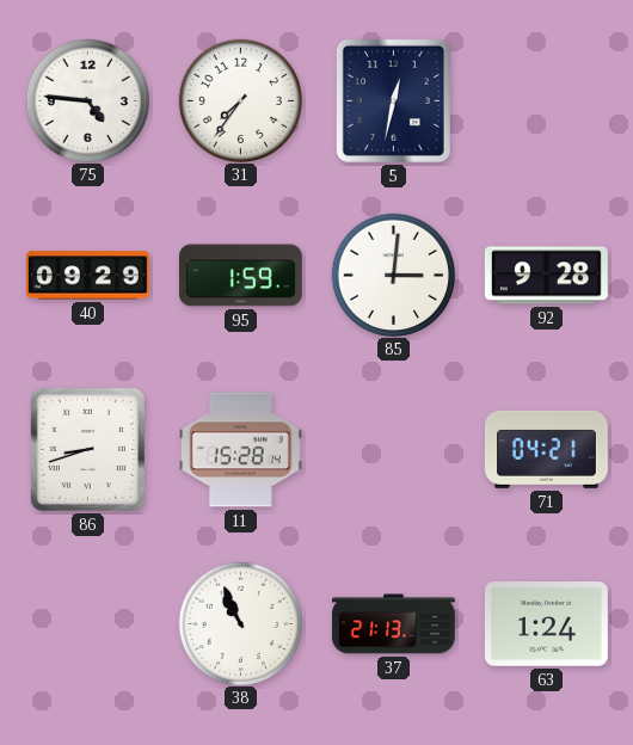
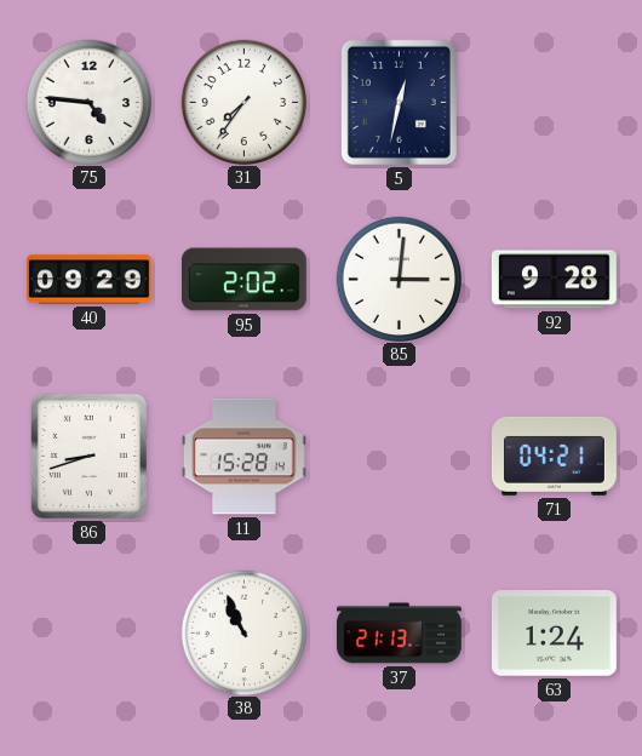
95: 1:59 -> 2:02 (243, 280)
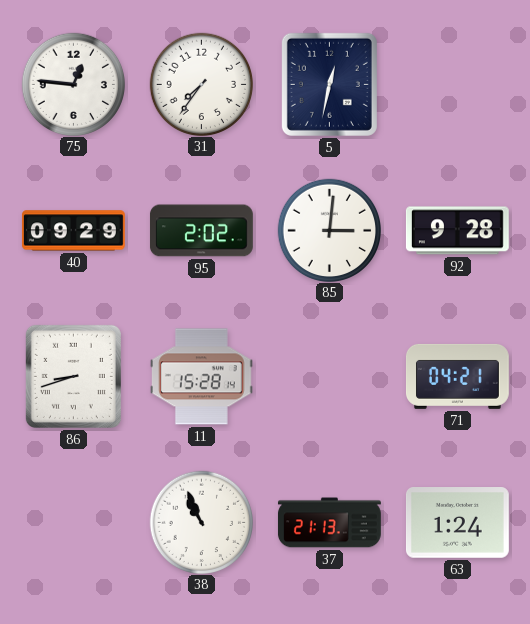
75: 4:46 -> 12:46 (73, 84)
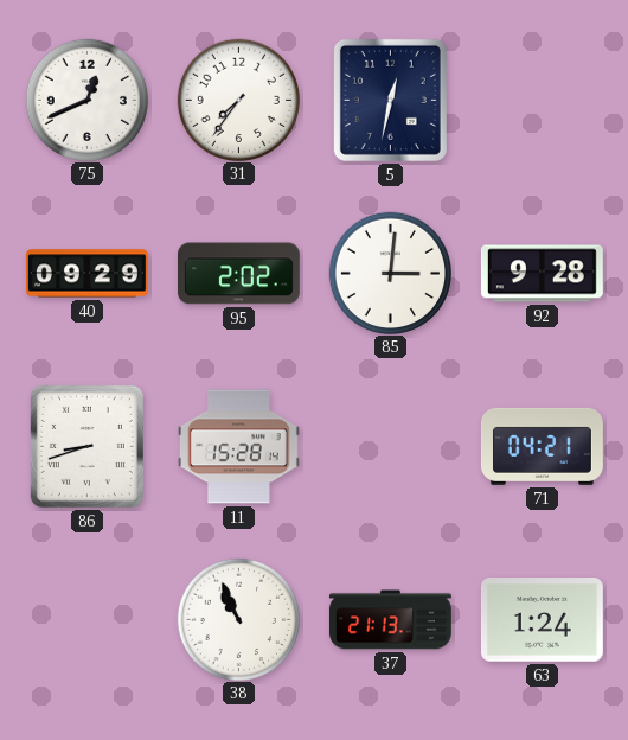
75: 12:46 -> 12:41 (86, 100)
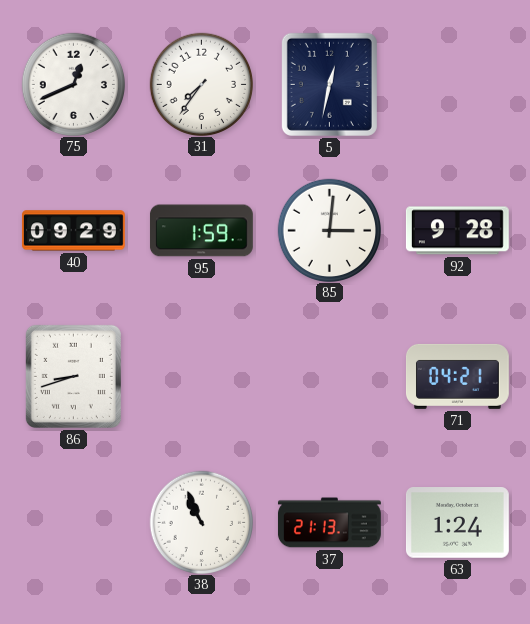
95: 2:02 -> 1:59 (201, 231)
11: 15:28 -> none (238, 447)
